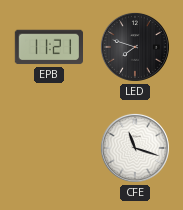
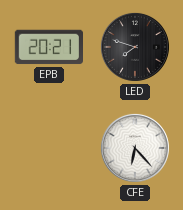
EPB: 11:21 -> 20:21 (48, 47)
CFE: 11:18 -> 6:23 (135, 148)
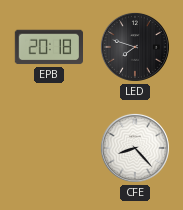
EPB: 20:21 -> 20:18 (48, 47)
CFE: 6:23 -> 8:23 (135, 148)
